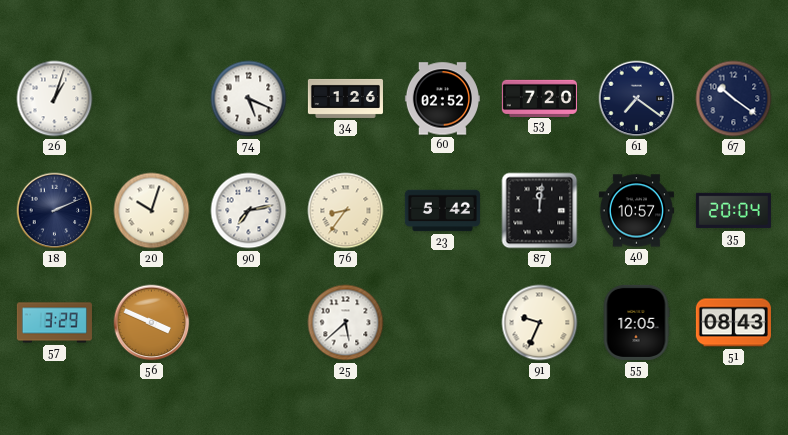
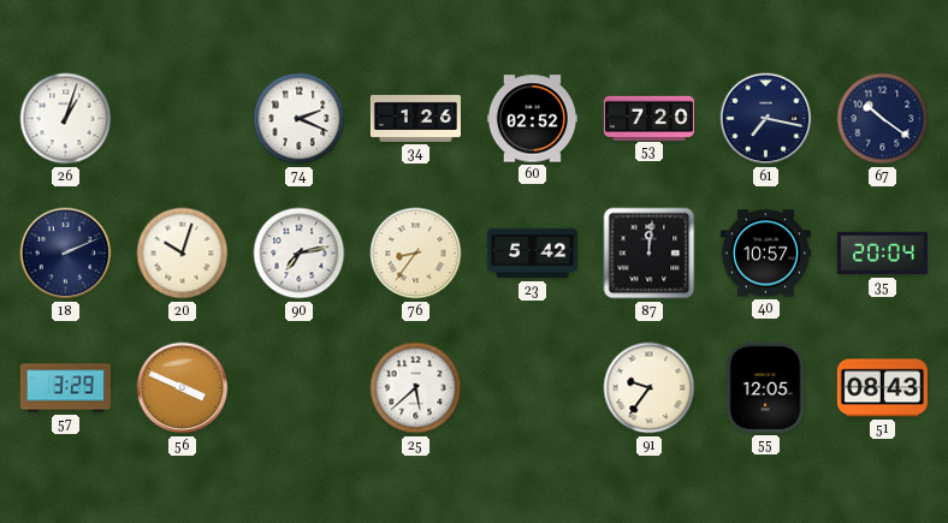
74: 5:19 -> 2:19 (300, 119)
61: 7:21 -> 7:17 (766, 119)
91: 9:34 -> 9:36 (650, 388)
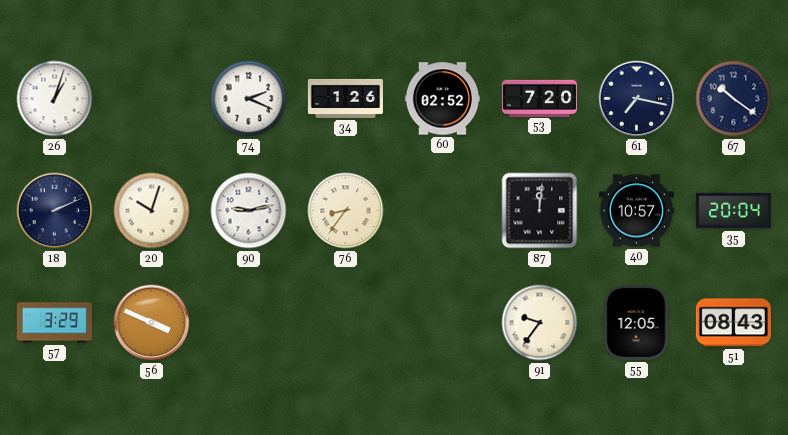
90: 7:13 -> 9:13 (249, 211)
23: 5:42 -> none (532, 254)
25: 5:38 -> none (416, 388)
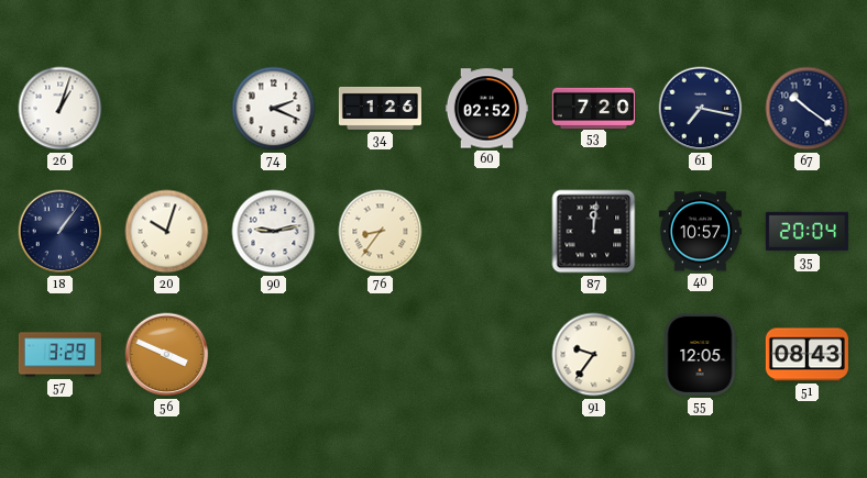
18: 2:11 -> 1:06 (61, 232)
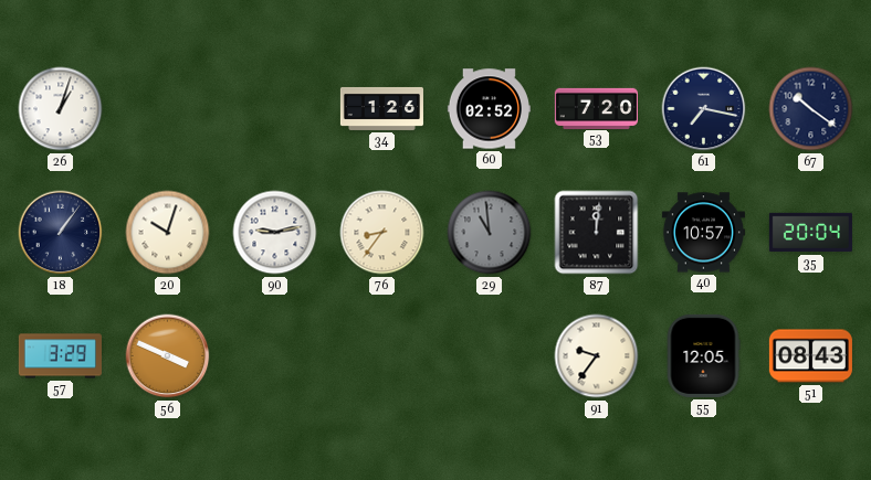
74: 2:19 -> none (274, 109)
29: none -> 10:59 (490, 233)
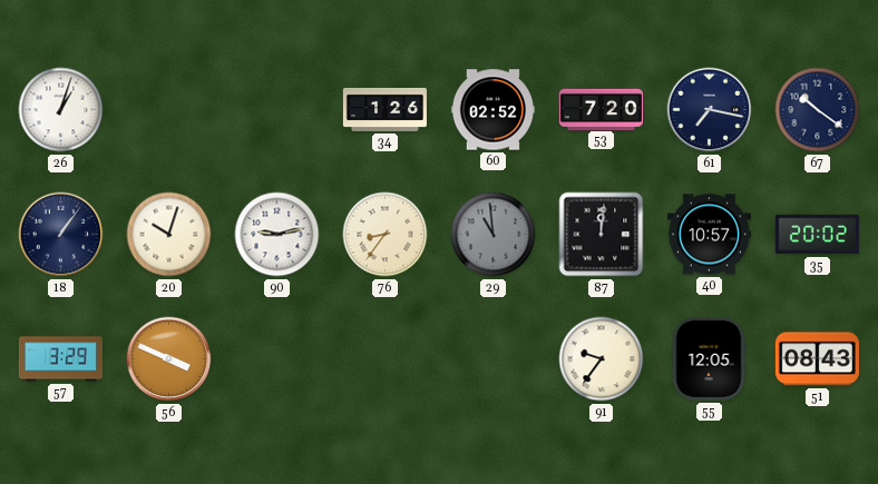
35: 20:04 -> 20:02 (817, 235)
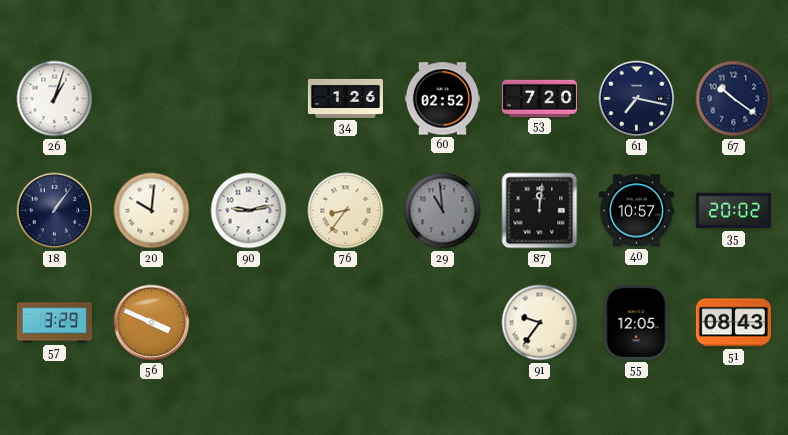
20: 10:03 -> 10:01 (152, 211)
